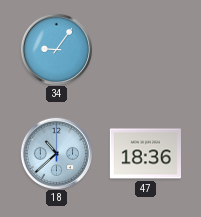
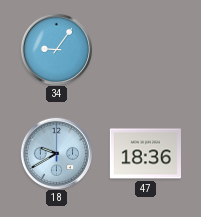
18: 10:38 -> 9:40 (56, 153)
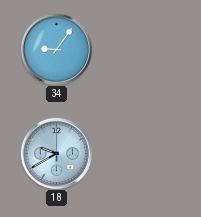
47: 18:36 -> none (145, 154)
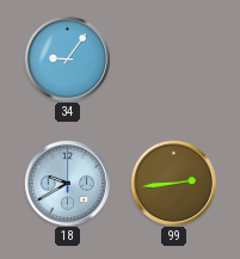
99: none -> 2:44 (173, 183)
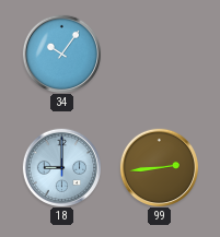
34: 9:06 -> 10:06 (61, 54)
18: 9:40 -> 9:00 (61, 167)
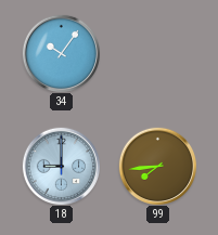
99: 2:44 -> 7:44 (157, 166)
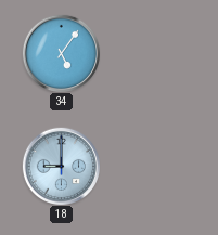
34: 10:06 -> 5:06 (61, 53)
99: 7:44 -> none (157, 166)
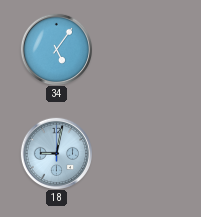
18: 9:00 -> 9:02 (56, 153)
